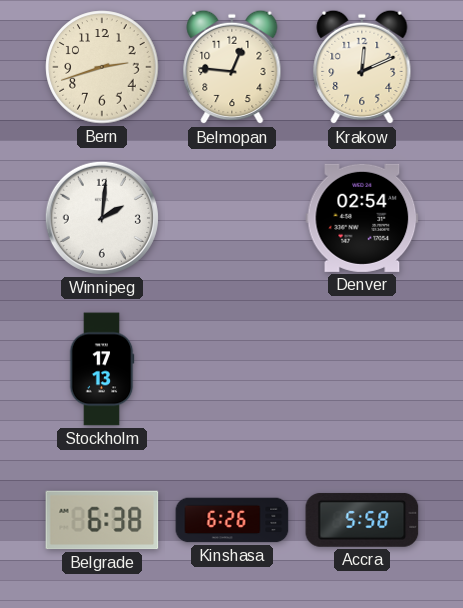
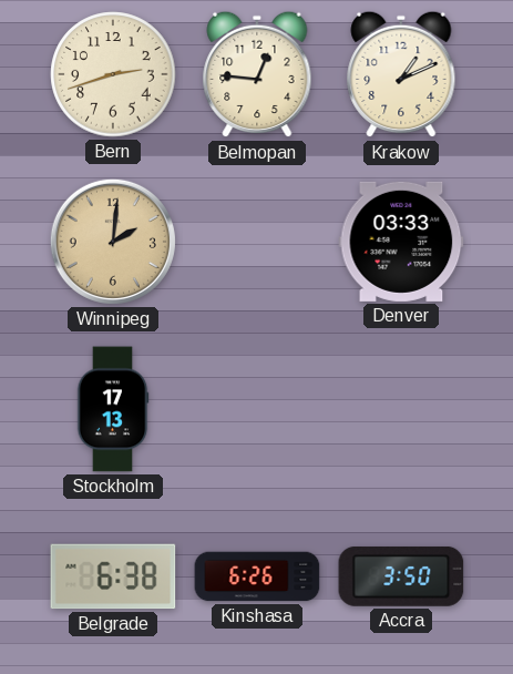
Krakow: 12:11 -> 1:11 (401, 74)
Winnipeg dial: white -> champagne (113, 242)
Denver: 02:54 -> 03:33 (401, 242)
Accra: 5:58 -> 3:50 (401, 576)
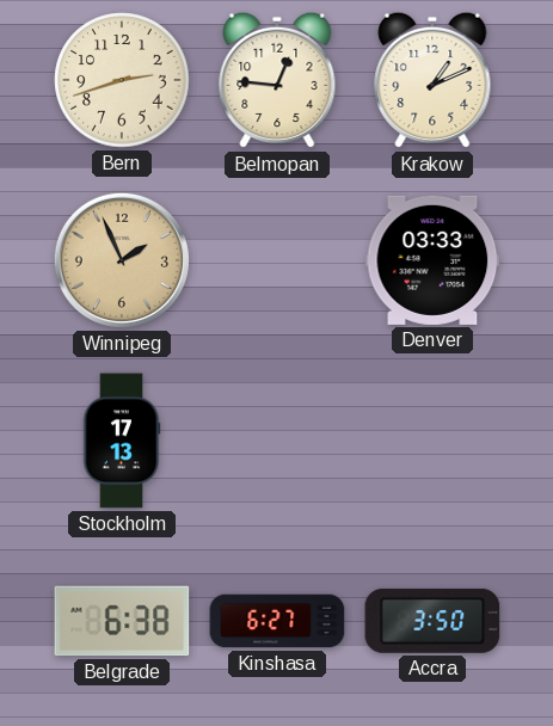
Winnipeg: 2:01 -> 1:56 (122, 260)
Kinshasa: 6:26 -> 6:27 (277, 621)
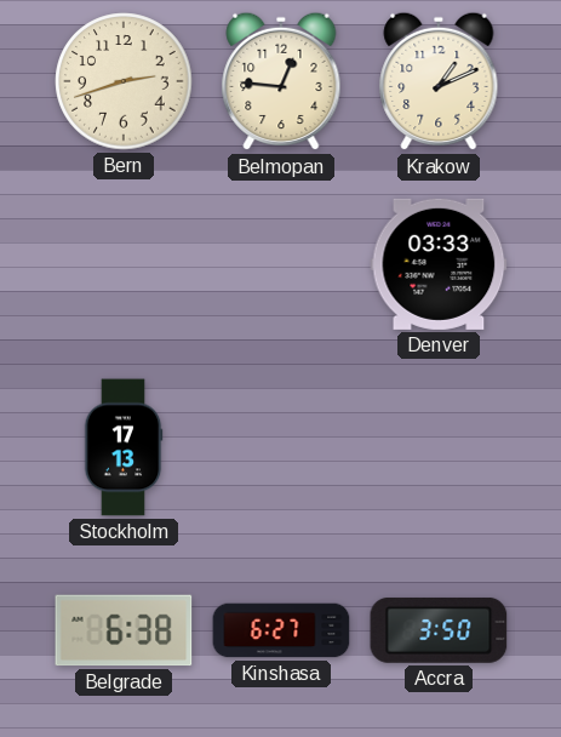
Winnipeg: 1:56 -> none (122, 260)
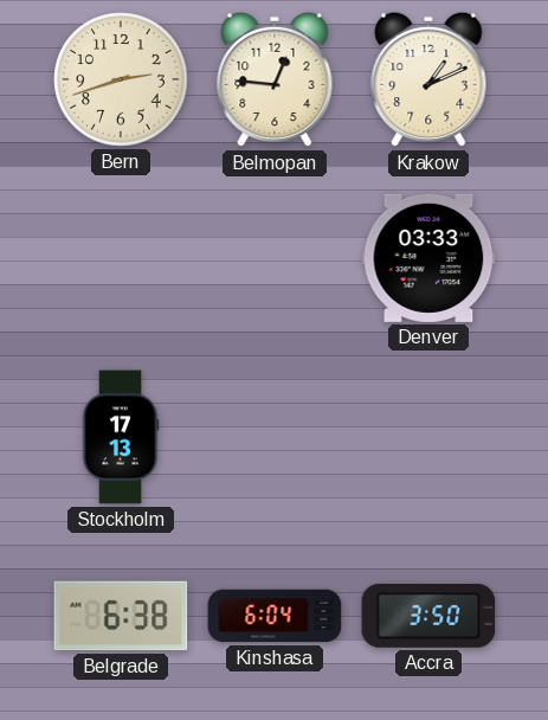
Kinshasa: 6:27 -> 6:04 (275, 616)
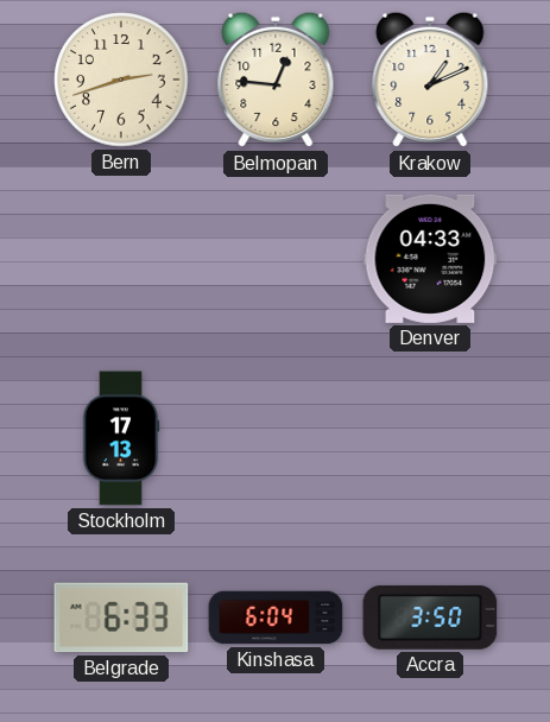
Denver: 03:33 -> 04:33 (430, 259)
Belgrade: 6:38 -> 6:33 (121, 617)
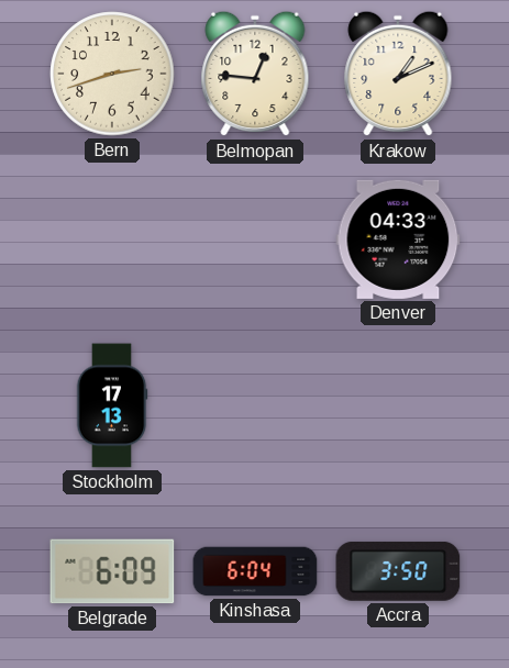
Belgrade: 6:33 -> 6:09 (112, 571)
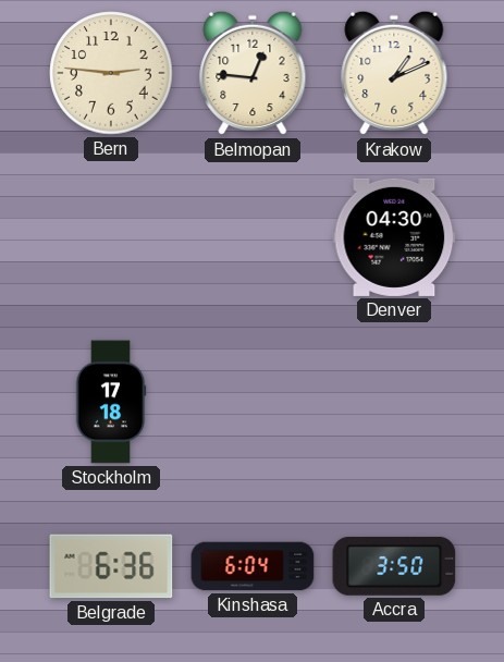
Bern: 2:42 -> 2:46 (111, 73)
Denver: 04:33 -> 04:30 (394, 237)
Stockholm: 17:13 -> 17:18 (111, 402)
Belgrade: 6:09 -> 6:36 (111, 566)
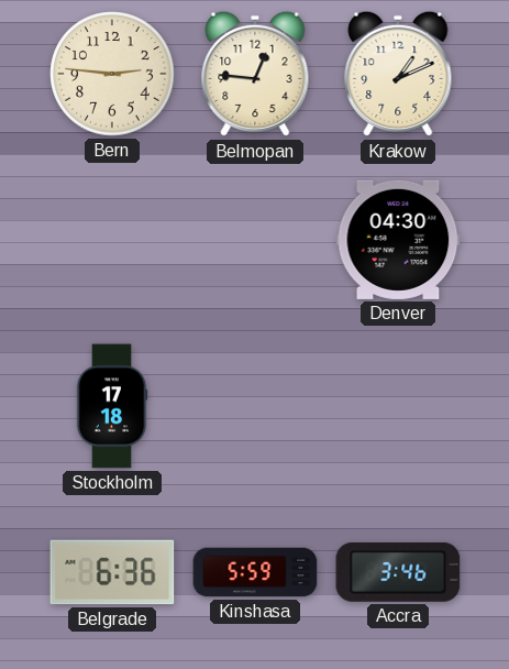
Kinshasa: 6:04 -> 5:59 (255, 572)
Accra: 3:50 -> 3:46 (398, 572)
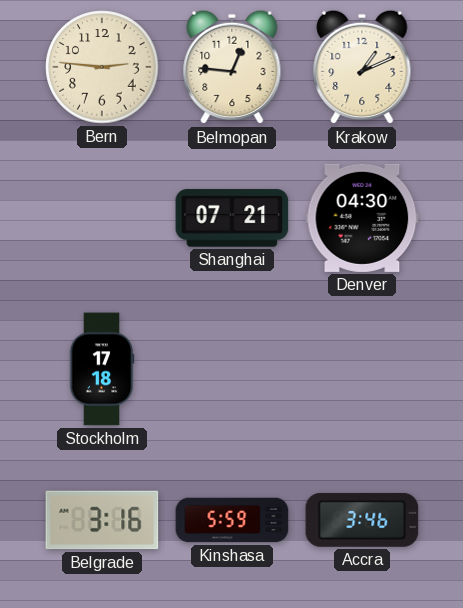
Shanghai: none -> 07:21 (232, 218)
Belgrade: 6:36 -> 3:16 (102, 520)
